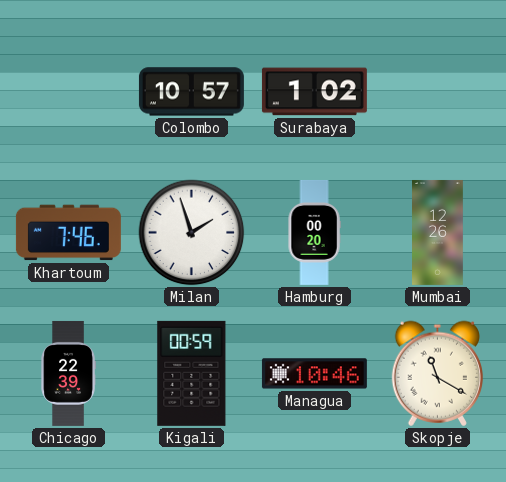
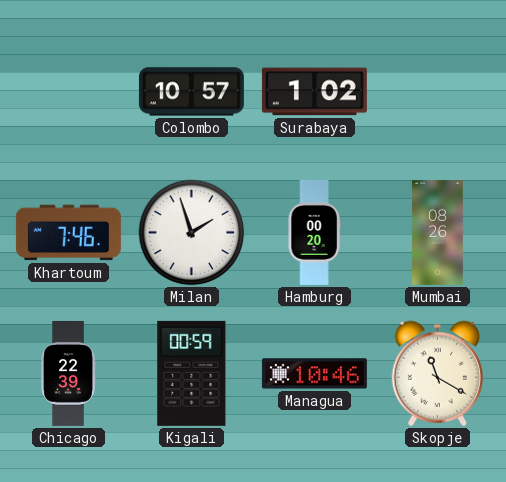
Mumbai: 12:26 -> 08:26 (438, 232)
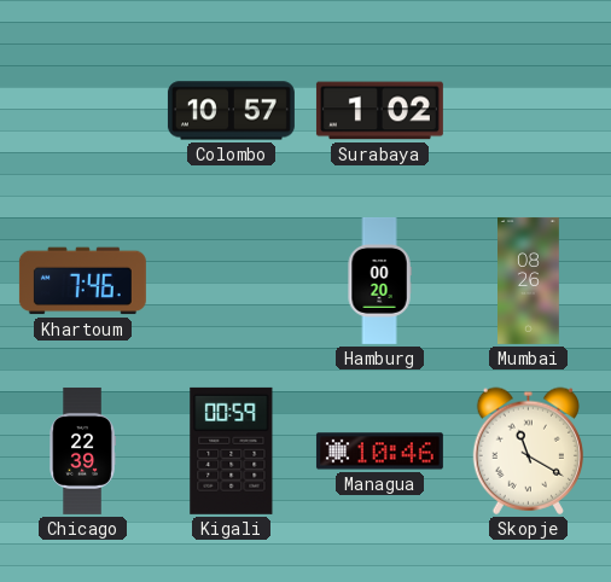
Milan: 1:57 -> none (192, 233)
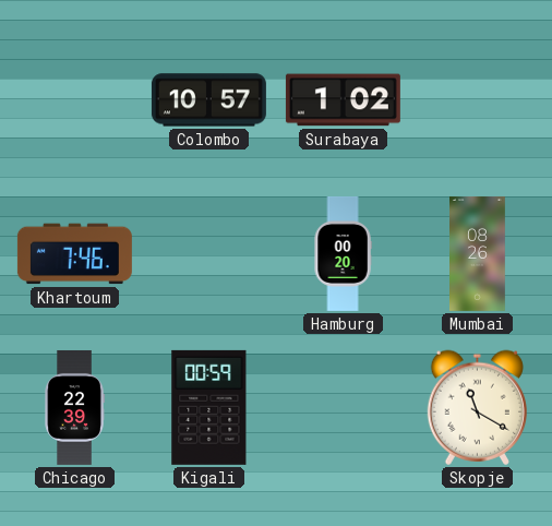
Managua: 10:46 -> none (379, 452)
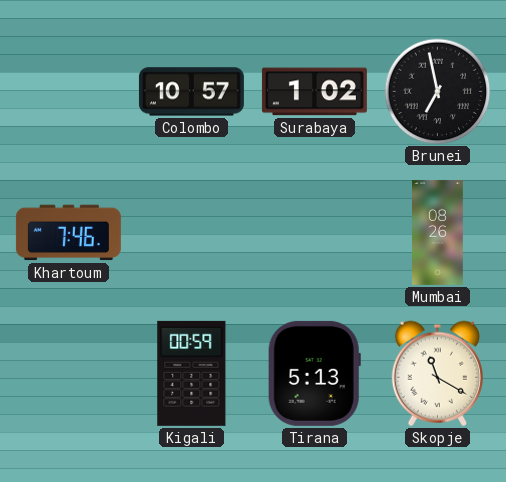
Brunei: none -> 6:58 (438, 92)
Hamburg: 00:20 -> none (343, 253)
Chicago: 22:39 -> none (74, 407)
Tirana: none -> 5:13 (314, 373)
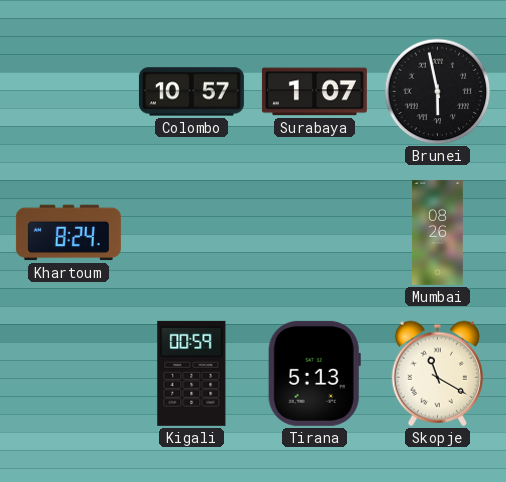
Surabaya: 1:02 -> 1:07 (314, 92)
Brunei: 6:58 -> 5:58 (438, 92)
Khartoum: 7:46 -> 8:24 (68, 233)
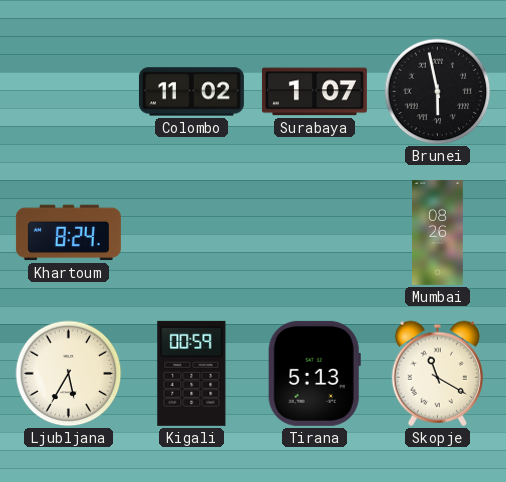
Colombo: 10:57 -> 11:02 (191, 92)
Ljubljana: none -> 5:35 (69, 374)
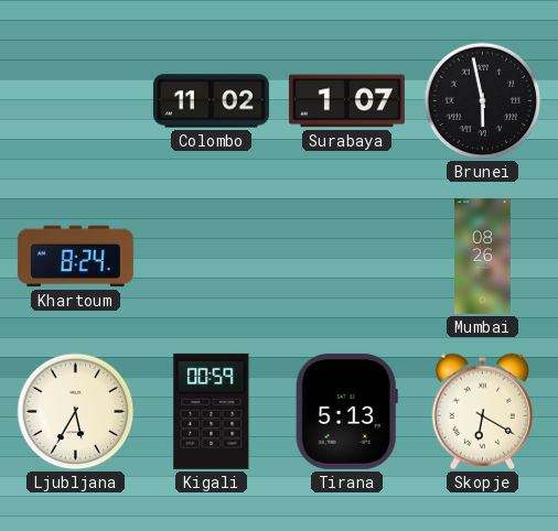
Skopje: 11:20 -> 6:20 (482, 411)
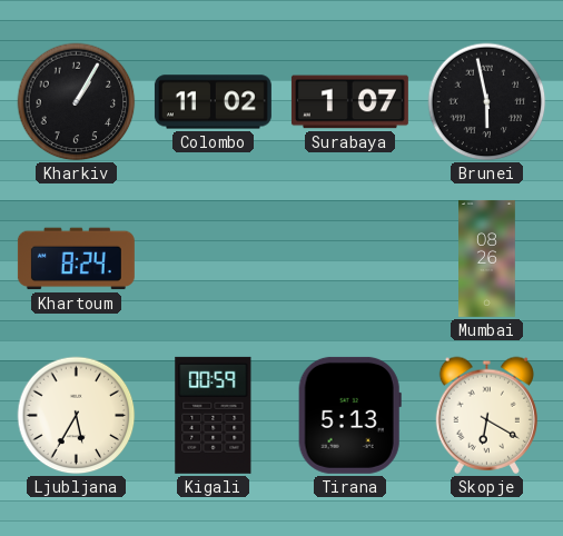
Kharkiv: none -> 1:05 (77, 102)
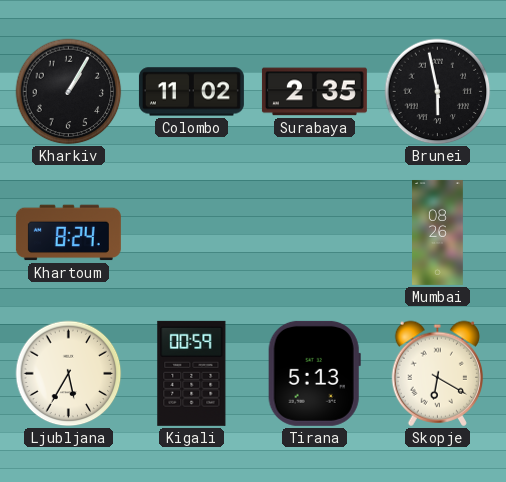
Surabaya: 1:07 -> 2:35 (314, 92)
